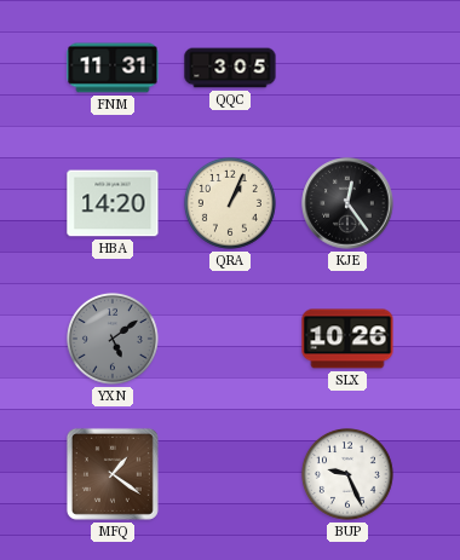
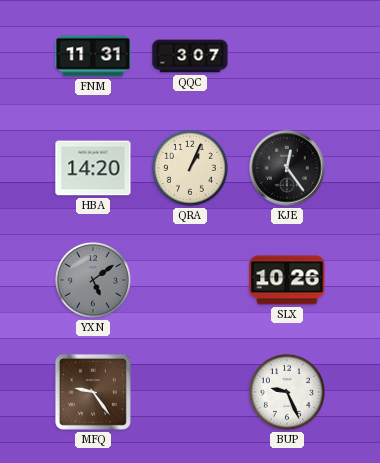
QQC: 3:05 -> 3:07 (190, 56)
MFQ: 1:21 -> 9:24 (93, 392)
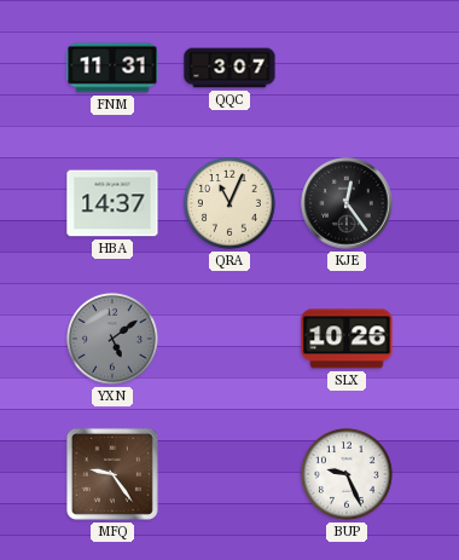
HBA: 14:20 -> 14:37 (112, 203)
QRA: 1:04 -> 11:04 (230, 203)
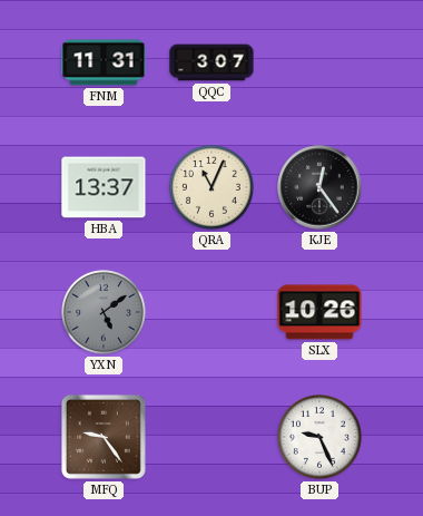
HBA: 14:37 -> 13:37 (104, 187)
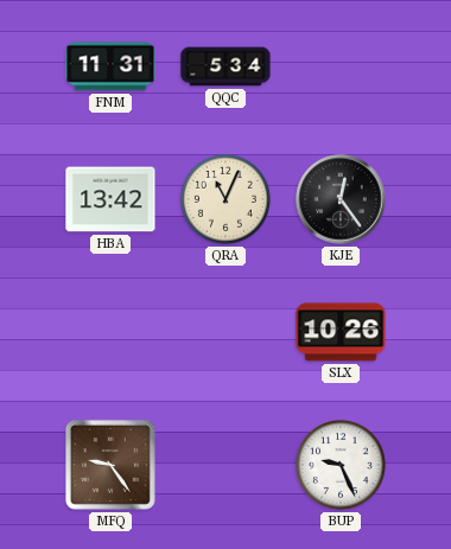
QQC: 3:07 -> 5:34 (225, 66)
HBA: 13:37 -> 13:42 (110, 199)
YXN: 5:09 -> none (104, 312)
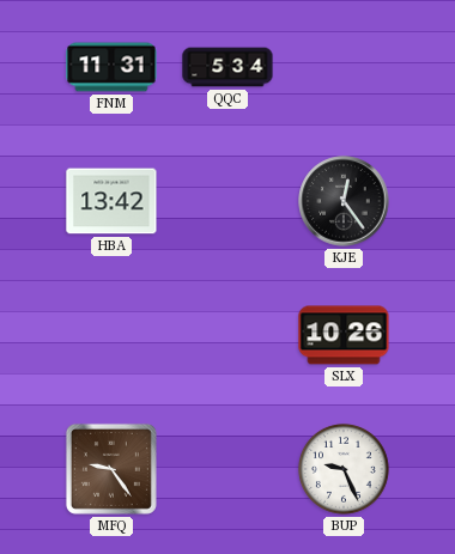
QRA: 11:04 -> none (225, 199)
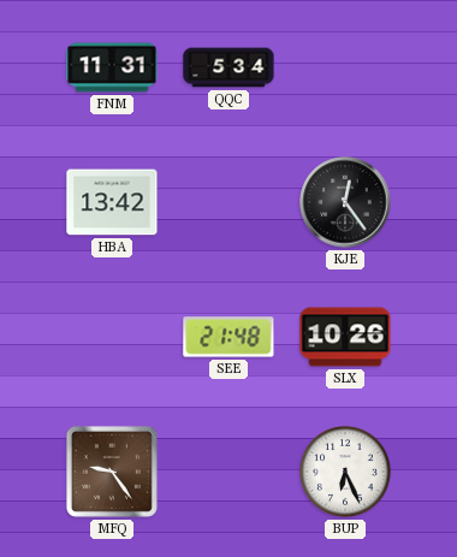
SEE: none -> 21:48 (228, 337)
BUP: 9:26 -> 6:26 (345, 472)
